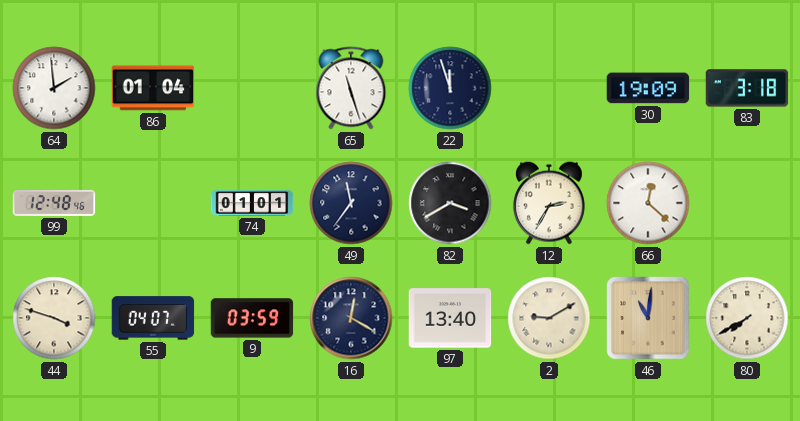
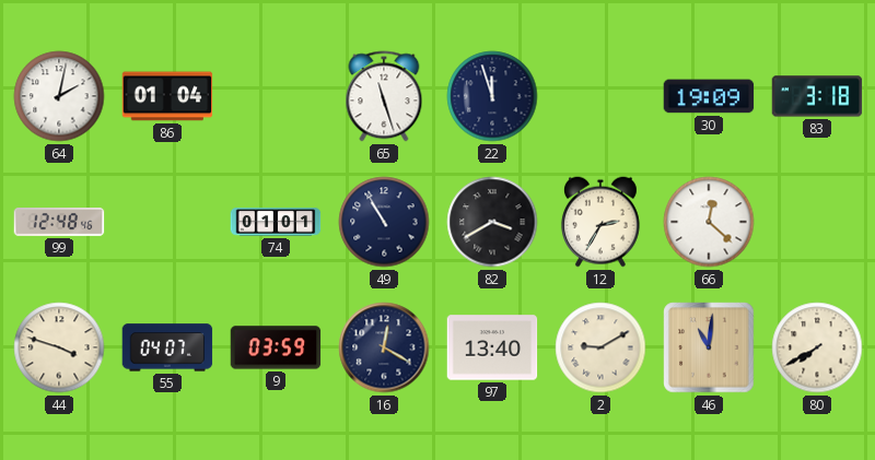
64: 1:59 -> 2:02 (59, 96)
49: 11:36 -> 10:55 (384, 222)
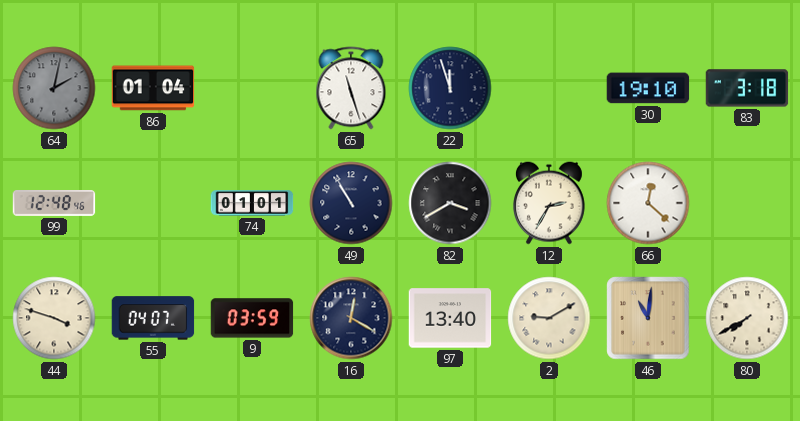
64 dial: white -> grey (54, 88)
30: 19:09 -> 19:10 (648, 88)
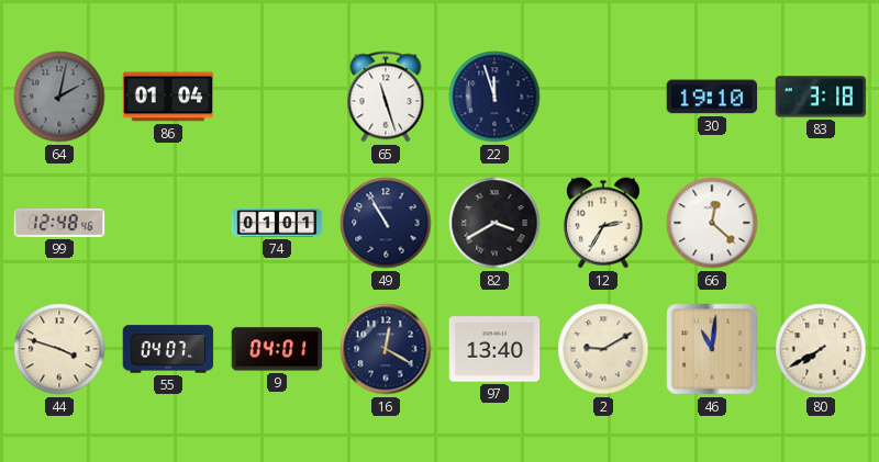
9: 03:59 -> 04:01 (277, 349)
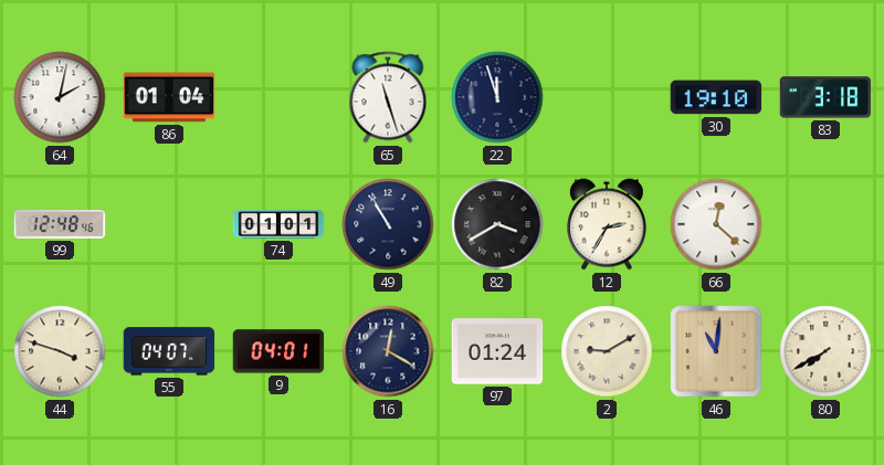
64 dial: grey -> white (60, 97)
97: 13:40 -> 01:24 (497, 351)
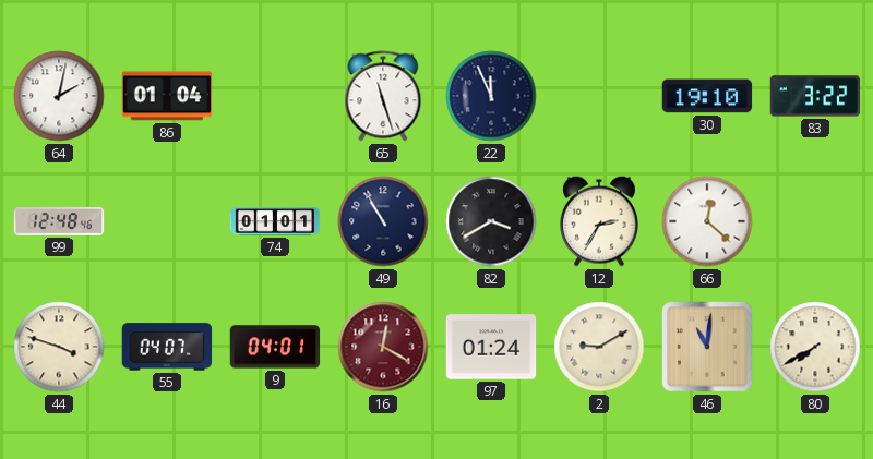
22: 11:57 -> 11:56 (491, 96)
83: 3:18 -> 3:22 (815, 96)
16 dial: navy -> burgundy (383, 347)
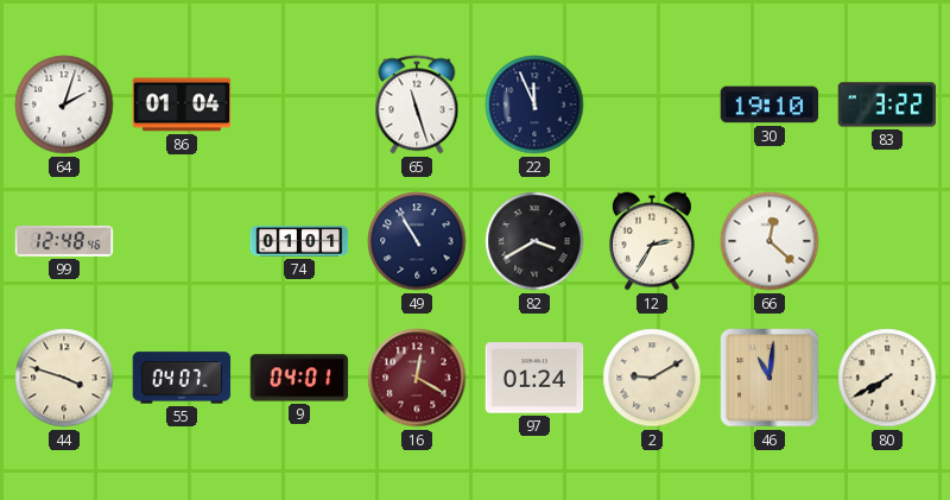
64: 2:02 -> 2:03 (64, 105)
